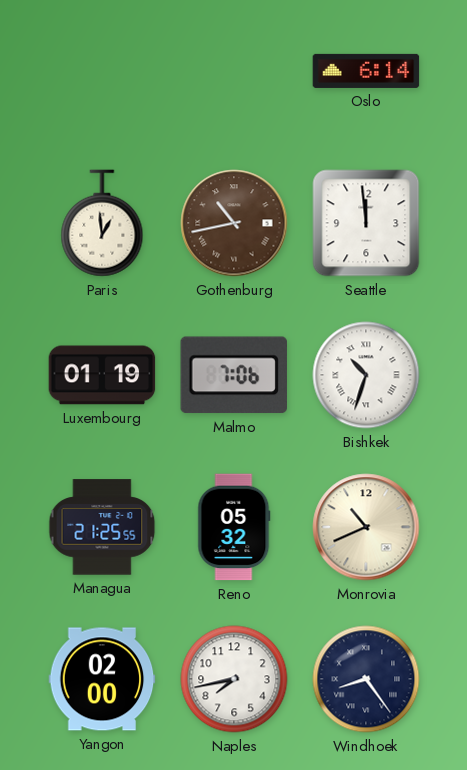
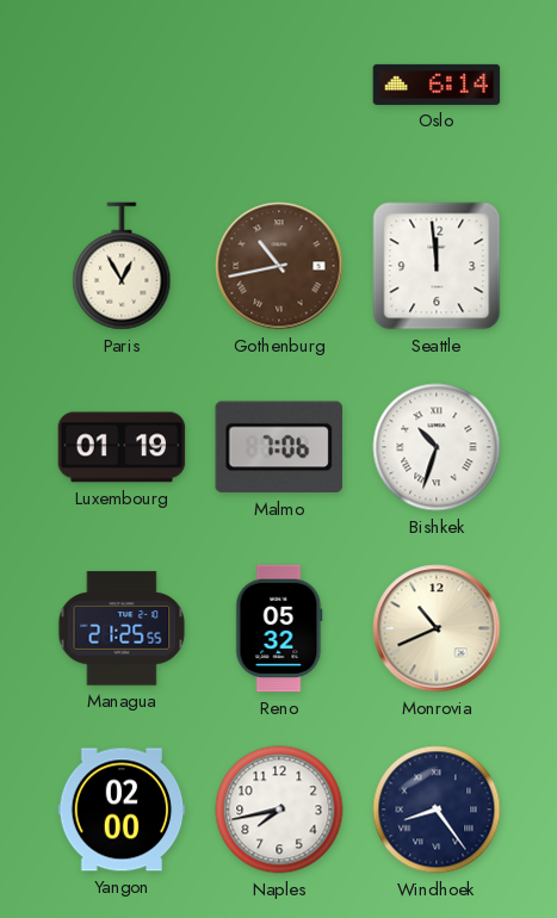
Paris: 12:59 -> 12:55 (122, 266)
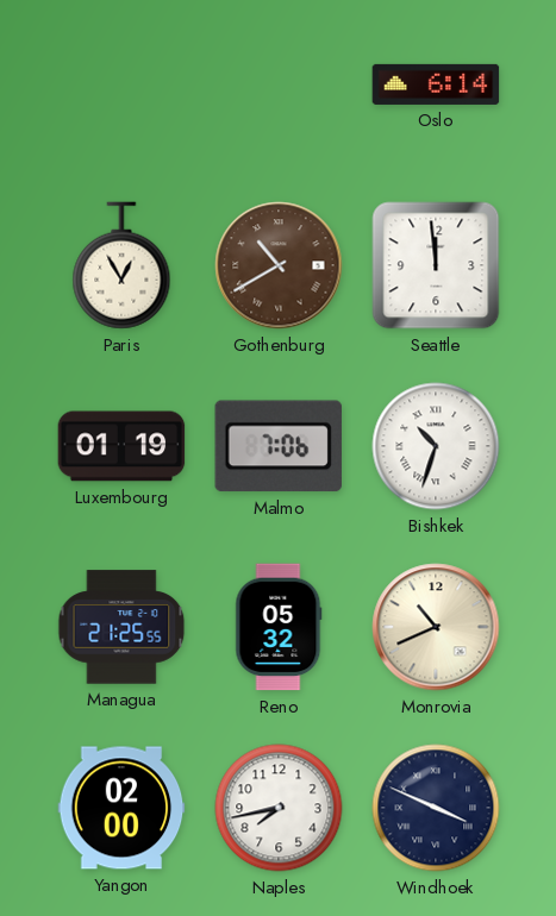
Gothenburg: 10:43 -> 10:40 (279, 265)
Windhoek: 8:24 -> 3:49 (436, 808)
